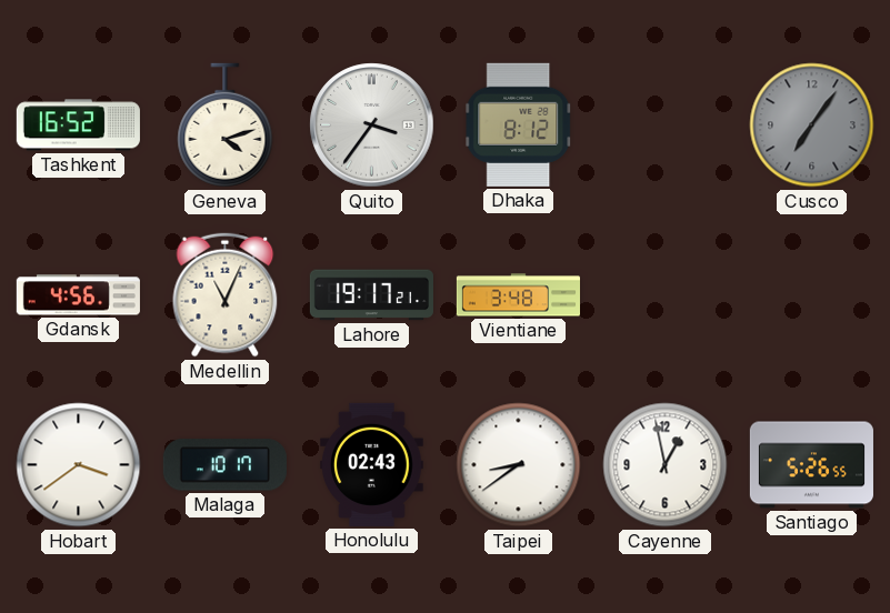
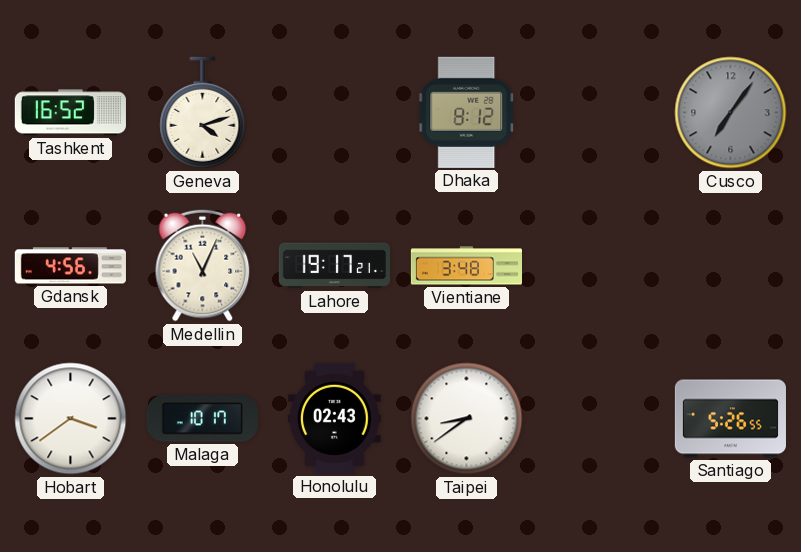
Quito: 3:36 -> none (372, 125)
Cayenne: 12:58 -> none (666, 465)
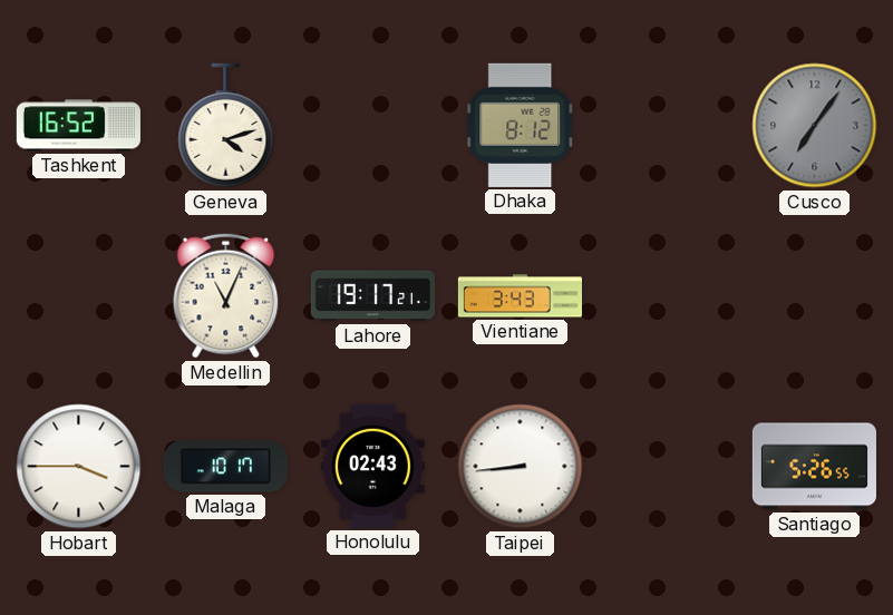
Gdansk: 4:56 -> none (70, 266)
Vientiane: 3:48 -> 3:43 (520, 296)
Hobart: 3:39 -> 3:45 (79, 467)
Taipei: 8:39 -> 8:44 (521, 467)
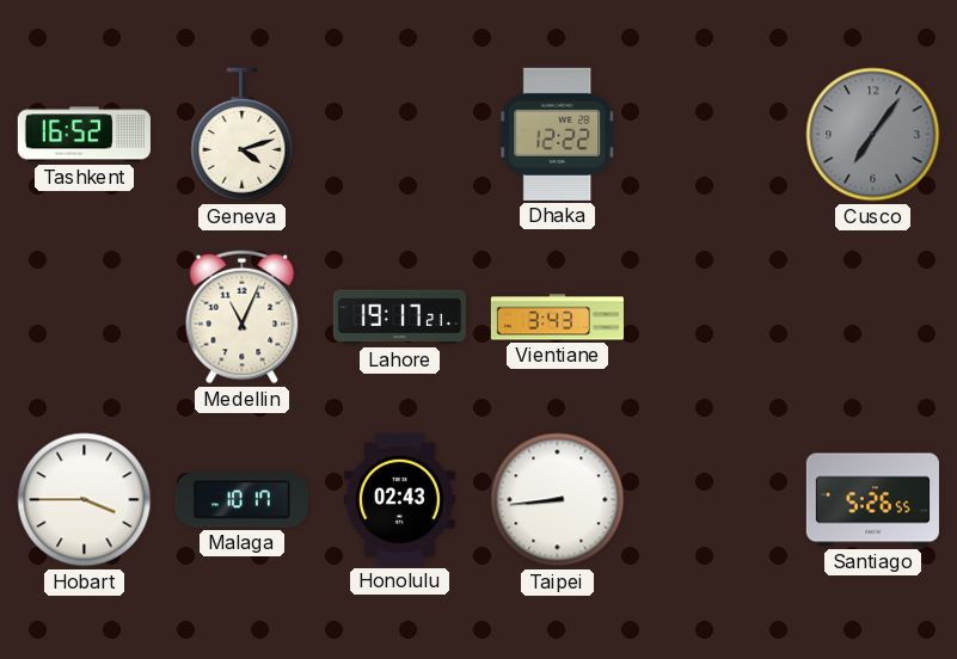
Dhaka: 8:12 -> 12:22 (558, 134)
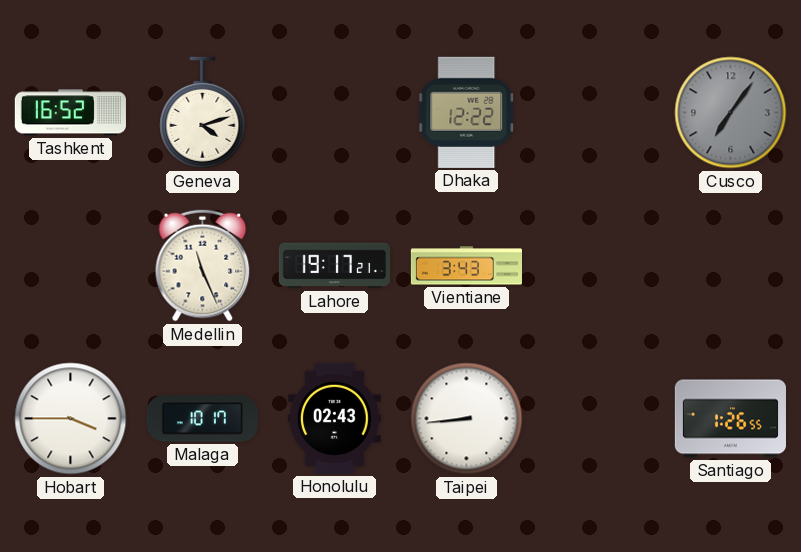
Medellin: 11:04 -> 11:26 (203, 266)
Santiago: 5:26 -> 1:26 (730, 419)
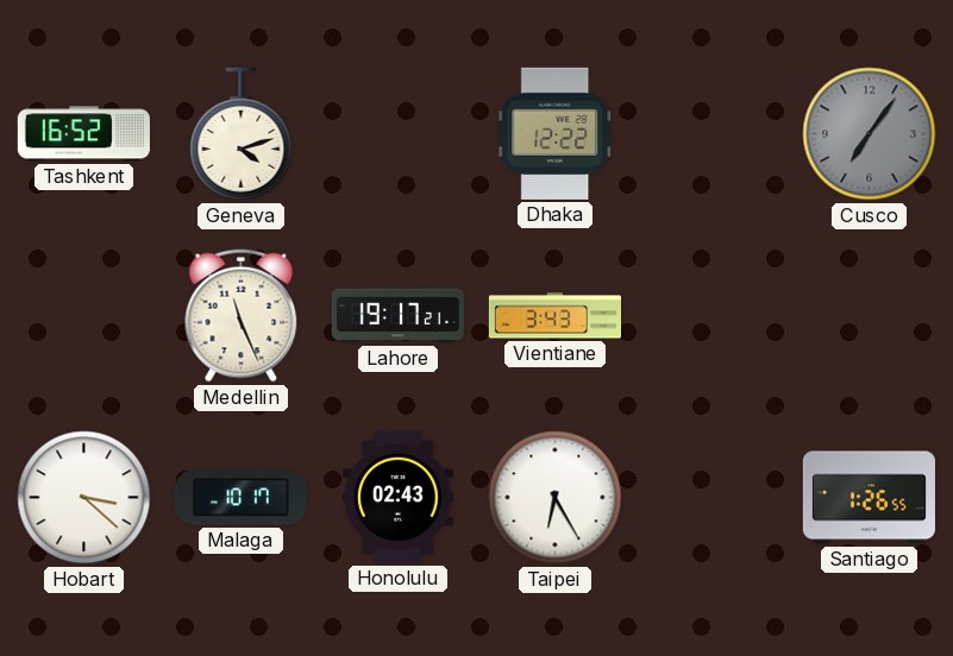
Hobart: 3:45 -> 3:22 (84, 498)
Taipei: 8:44 -> 6:25 (556, 498)
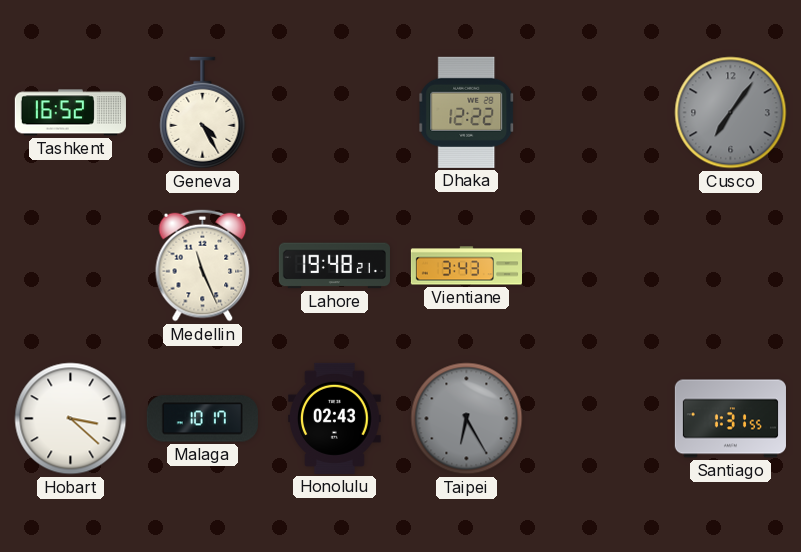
Geneva: 4:12 -> 4:25 (203, 113)
Lahore: 19:17 -> 19:48 (334, 266)
Taipei dial: white -> grey (467, 419)
Santiago: 1:26 -> 1:31 (730, 419)
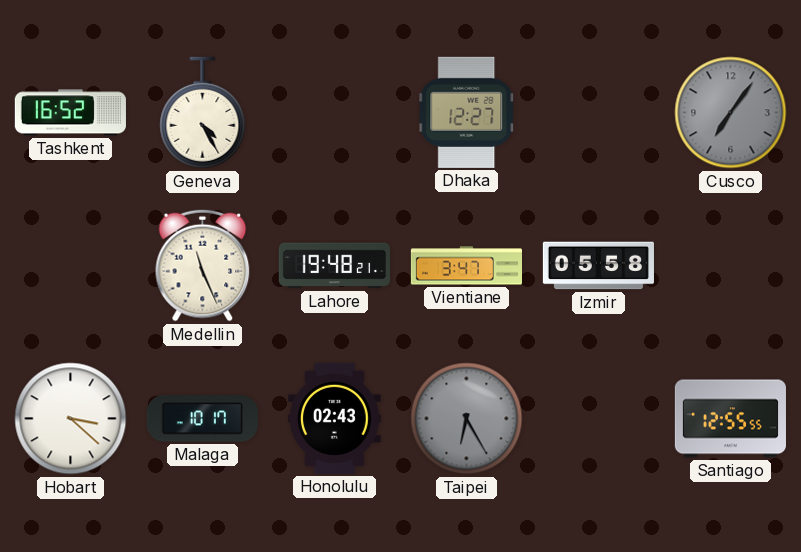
Dhaka: 12:22 -> 12:27 (467, 112)
Vientiane: 3:43 -> 3:47 (466, 266)
Izmir: none -> 05:58 (598, 266)
Santiago: 1:31 -> 12:55 (730, 419)
